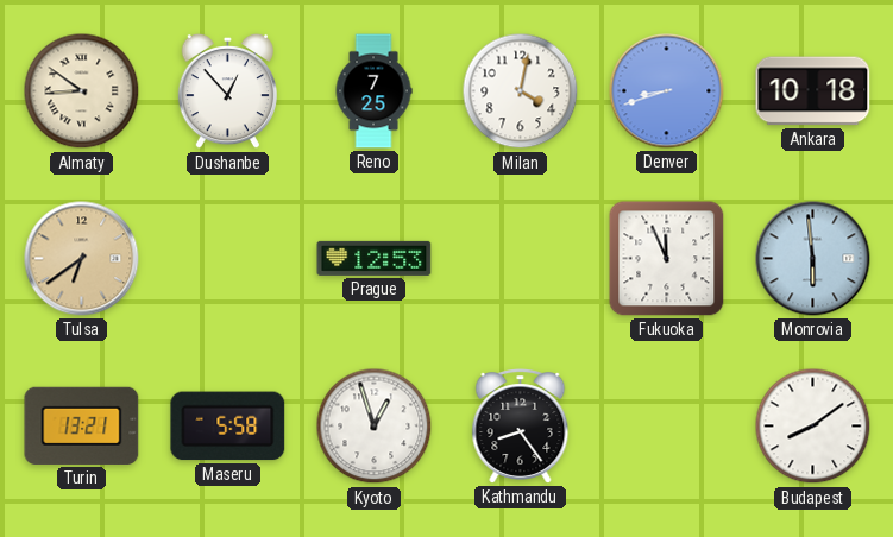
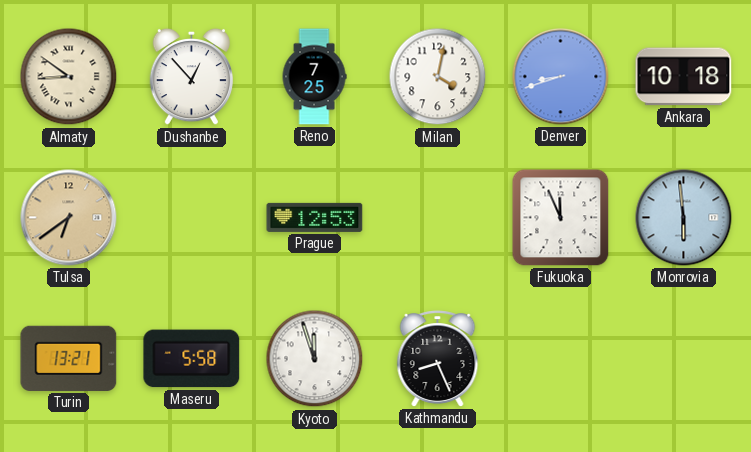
Kyoto: 12:57 -> 11:57 (315, 359)
Kathmandu: 8:24 -> 8:26 (438, 359)
Budapest: 8:09 -> none (813, 427)
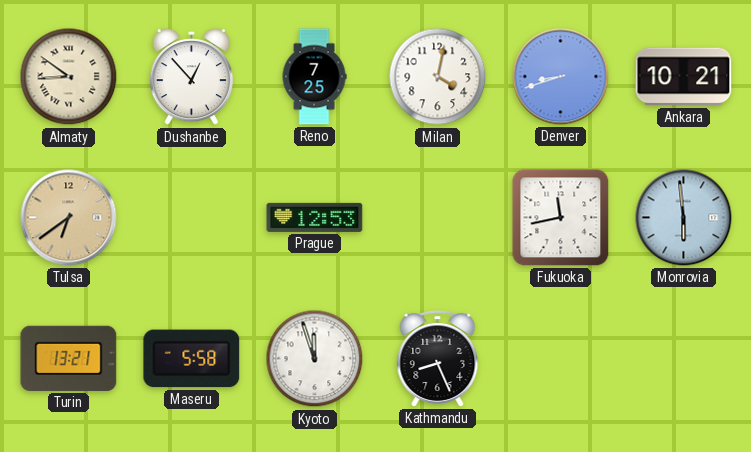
Ankara: 10:18 -> 10:21 (684, 77)
Fukuoka: 11:56 -> 11:43 (561, 218)
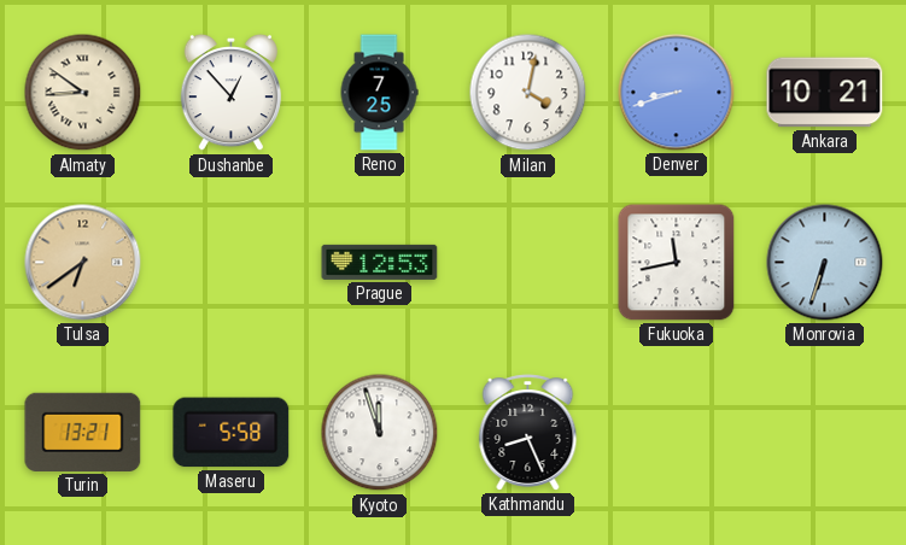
Monrovia: 5:59 -> 6:33 (825, 263)
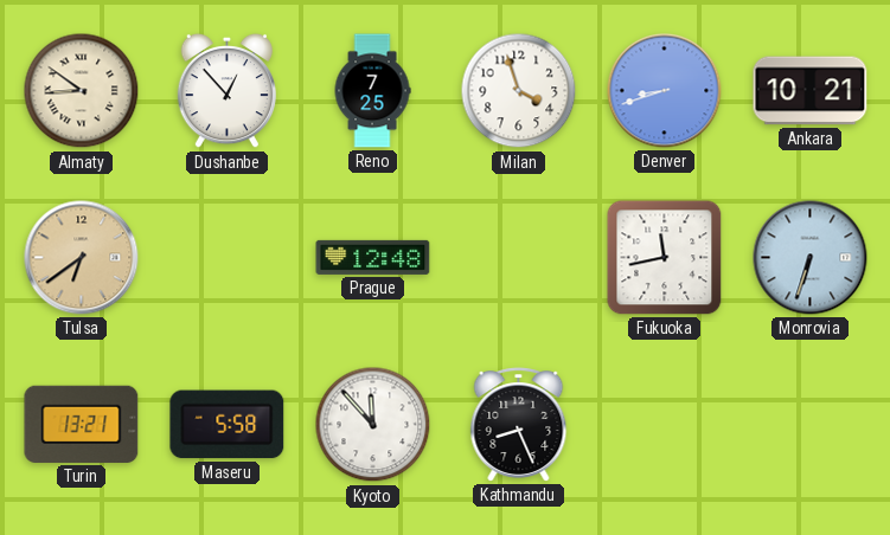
Milan: 4:02 -> 3:57 (519, 91)
Prague: 12:53 -> 12:48 (373, 257)
Kyoto: 11:57 -> 11:53 (373, 425)
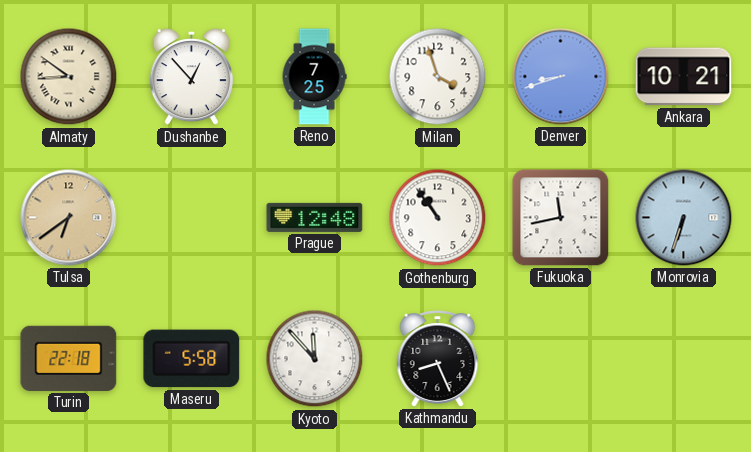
Gothenburg: none -> 10:54 (438, 218)
Turin: 13:21 -> 22:18 (69, 358)
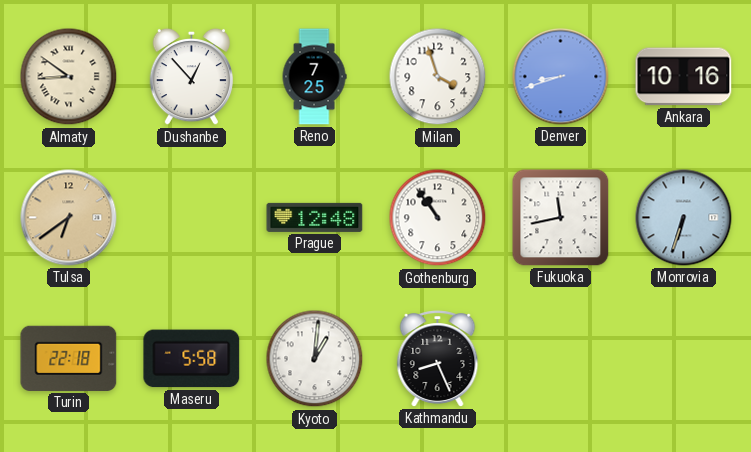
Ankara: 10:21 -> 10:16 (684, 77)
Kyoto: 11:53 -> 1:01 (315, 359)
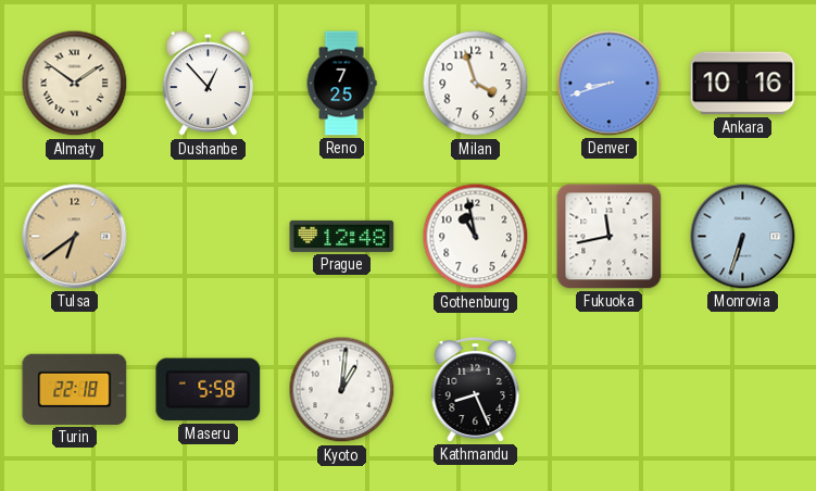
Almaty: 8:51 -> 1:51 (75, 84)
Gothenburg: 10:54 -> 10:58 (476, 237)
